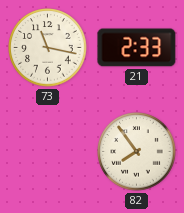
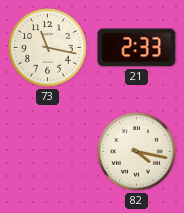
82: 7:54 -> 4:17 (137, 152)
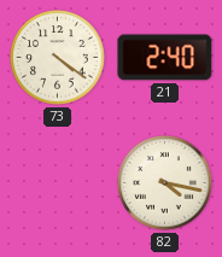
73: 11:17 -> 4:21 (58, 58)
21: 2:33 -> 2:40 (165, 58)
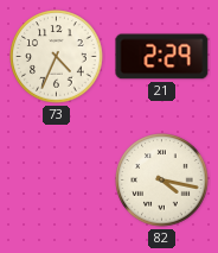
73: 4:21 -> 4:34 (57, 57)
21: 2:40 -> 2:29 (162, 57)
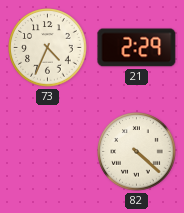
82: 4:17 -> 4:22 (137, 152)
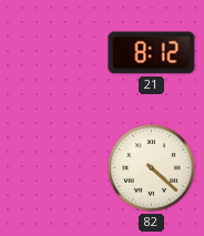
73: 4:34 -> none (48, 48)
21: 2:29 -> 8:12 (152, 53)
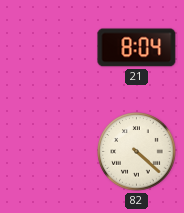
21: 8:12 -> 8:04 (137, 48)
